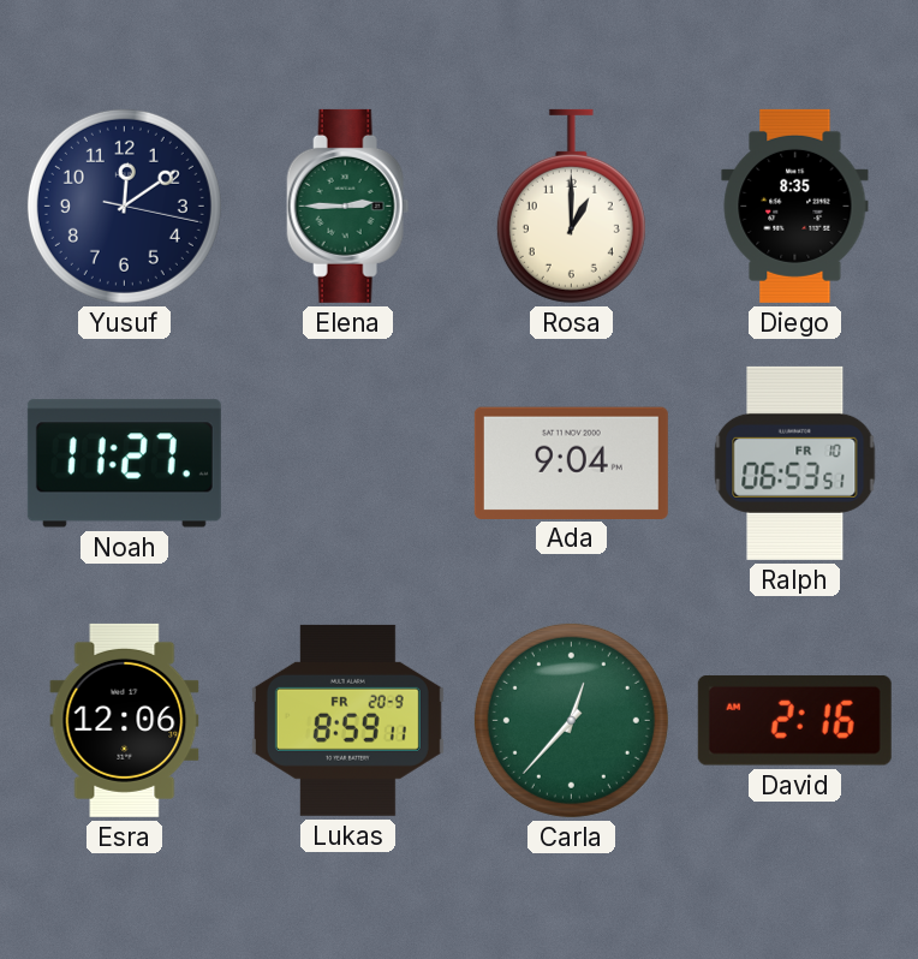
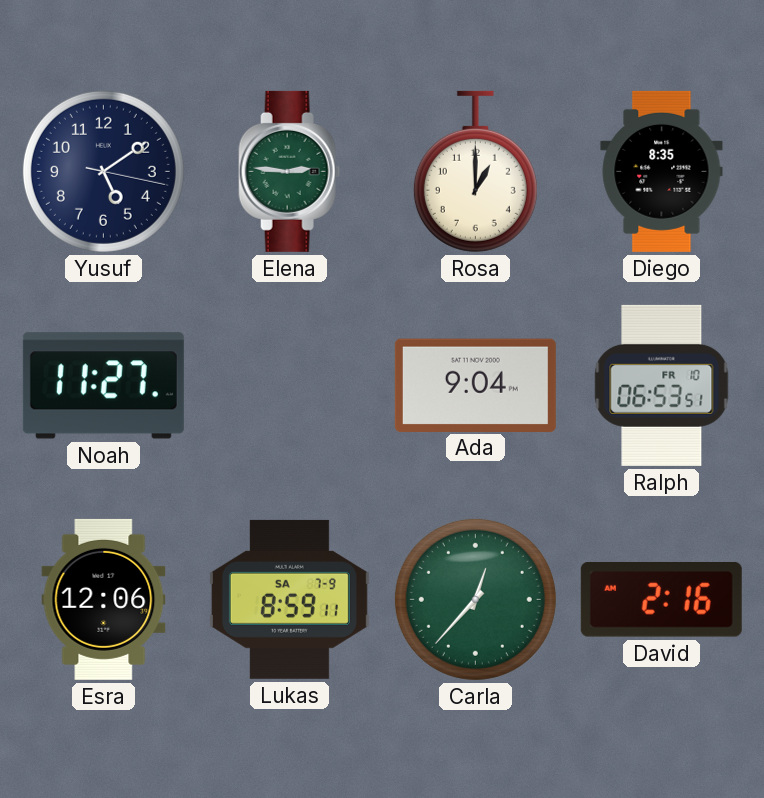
Yusuf: 12:09 -> 5:09 (103, 171)
Elena: 2:45 -> 2:46 (290, 171)
Lukas date: FR 20-9 -> SA 7-9 (289, 599)
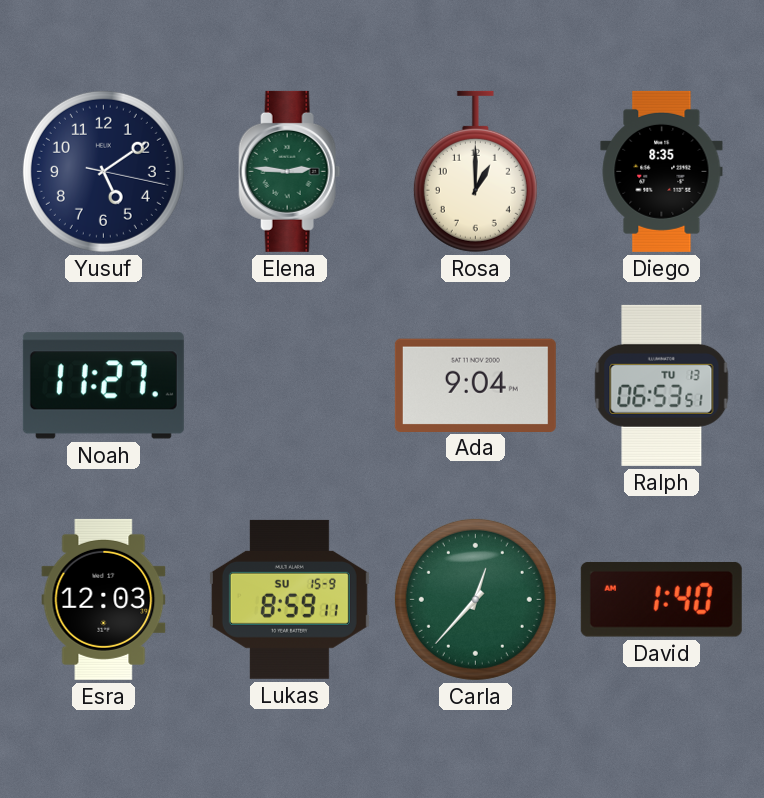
Ralph date: FR 10 -> TU 13 (662, 385)
Esra: 12:06 -> 12:03 (104, 599)
Lukas date: SA 7-9 -> SU 15-9 (289, 599)
David: 2:16 -> 1:40 (661, 599)
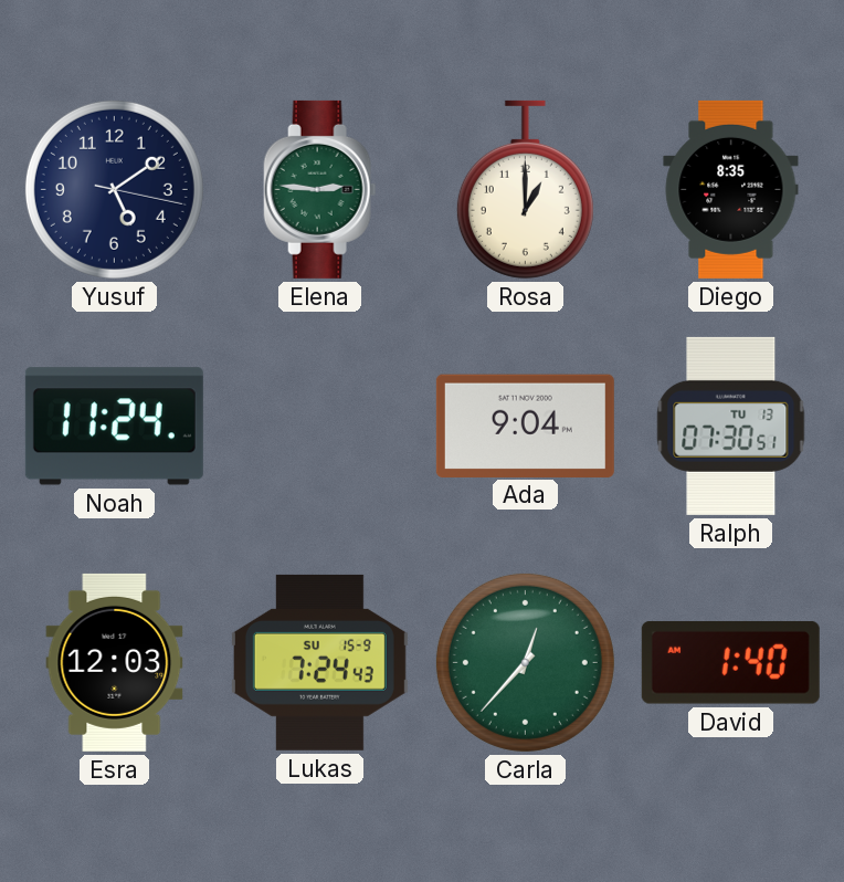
Noah: 11:27 -> 11:24 (114, 427)
Ralph: 06:53 -> 07:30 (731, 426)
Lukas: 8:59 -> 7:24 (319, 662)
